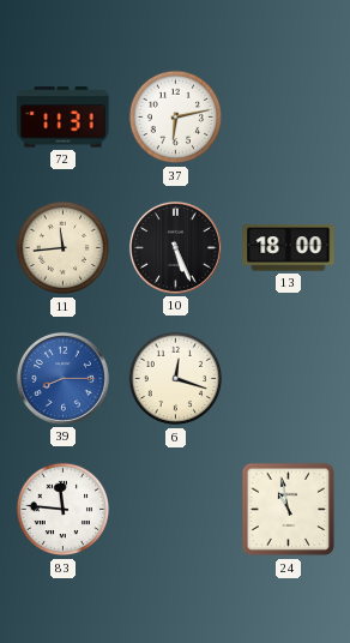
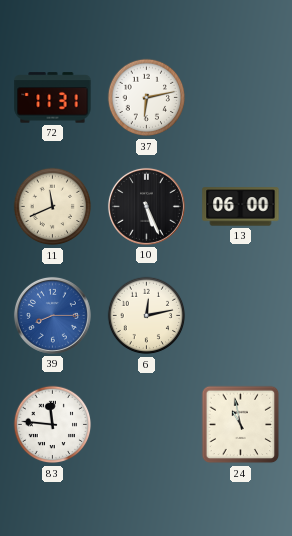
11: 11:44 -> 11:41 (53, 207)
13: 18:00 -> 06:00 (241, 207)
6: 12:18 -> 12:13 (147, 316)
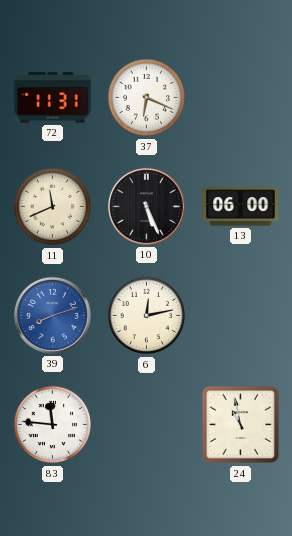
37: 6:13 -> 6:19 (147, 98)
39: 8:15 -> 8:12 (52, 315)
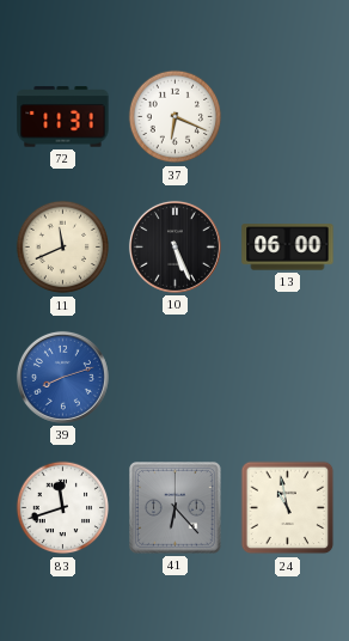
6: 12:13 -> none (147, 316)
83: 11:46 -> 11:42 (63, 508)
41: none -> 6:23 (176, 508)
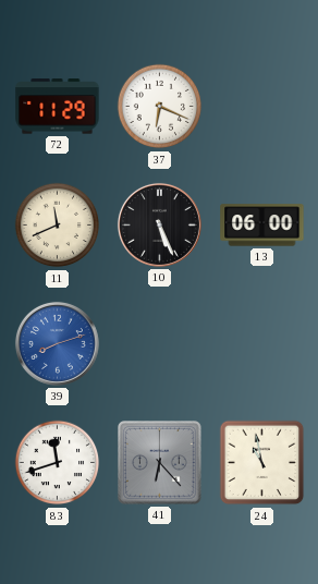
72: 11:31 -> 11:29 (58, 107)
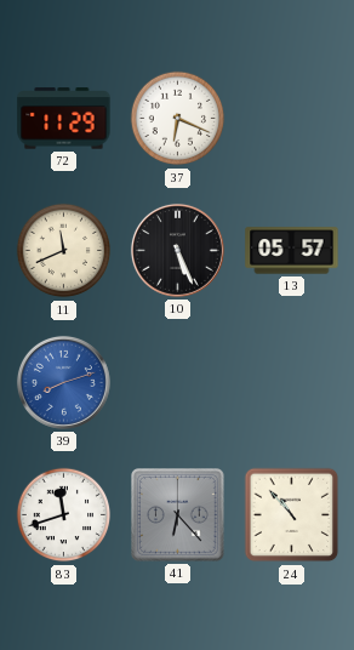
13: 06:00 -> 05:57 (292, 251)
24: 10:58 -> 10:53 (292, 515)
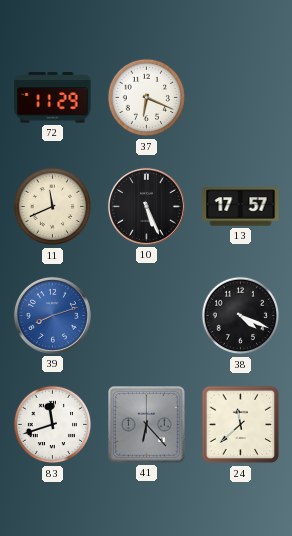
13: 05:57 -> 17:57 (241, 207)
38: none -> 4:19 (241, 316)
24: 10:53 -> 11:38 (241, 425)
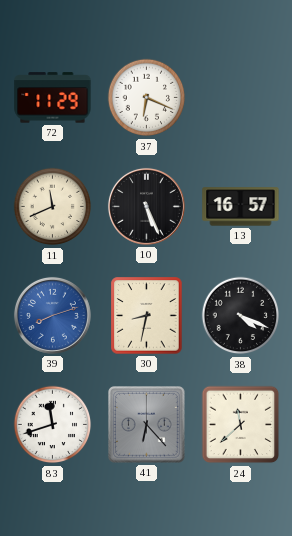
13: 17:57 -> 16:57 (241, 207)
30: none -> 8:32 (147, 316)
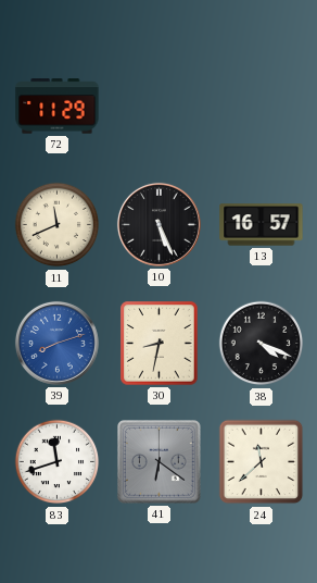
37: 6:19 -> none (147, 98)
41: 6:23 -> 6:21 (160, 462)
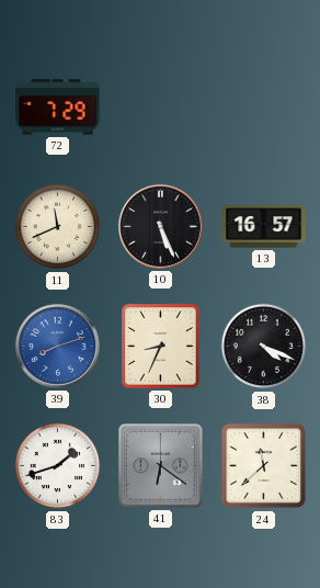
72: 11:29 -> 7:29 (58, 108)
30: 8:32 -> 8:34 (161, 347)
83: 11:42 -> 1:42 (58, 466)
